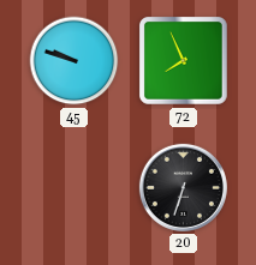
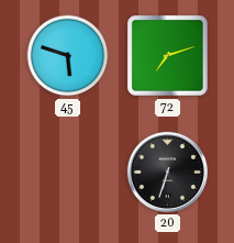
45: 9:48 -> 5:48 (68, 56)
72: 7:56 -> 7:12 (168, 56)
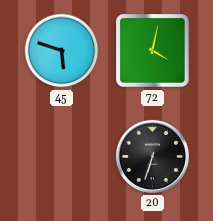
72: 7:12 -> 4:02 (153, 51)
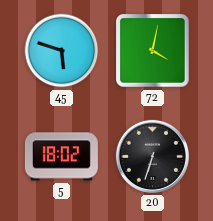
5: none -> 18:02 (61, 157)
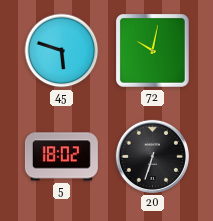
72: 4:02 -> 10:02 (153, 51)
